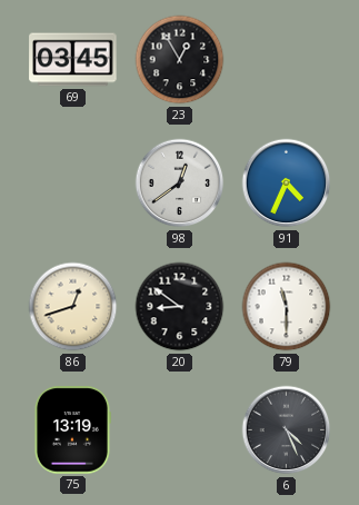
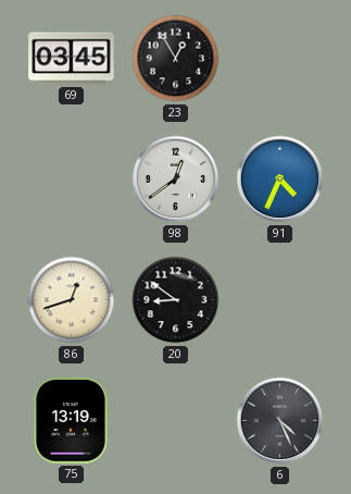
79: 11:30 -> none (287, 307)
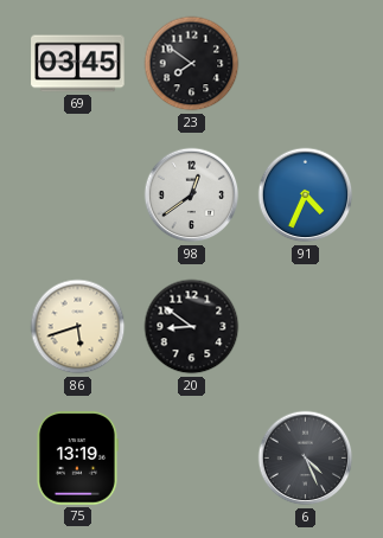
23: 12:55 -> 7:51 (192, 64)
86: 12:42 -> 5:42 (78, 327)
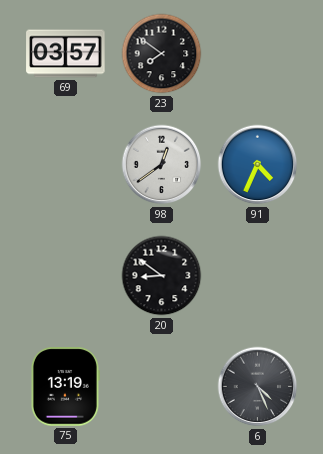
69: 03:45 -> 03:57 (66, 54)
86: 5:42 -> none (78, 327)
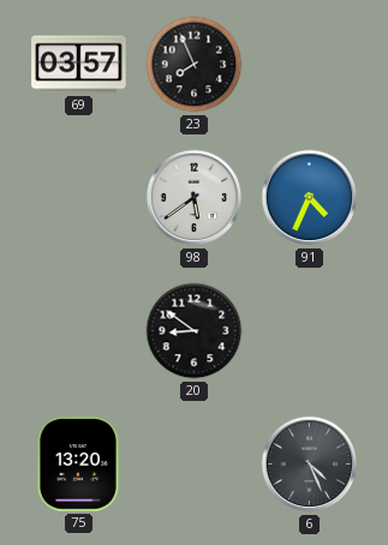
23: 7:51 -> 7:56 (195, 65)
98: 12:39 -> 5:39 (195, 198)
75: 13:19 -> 13:20 (78, 465)
